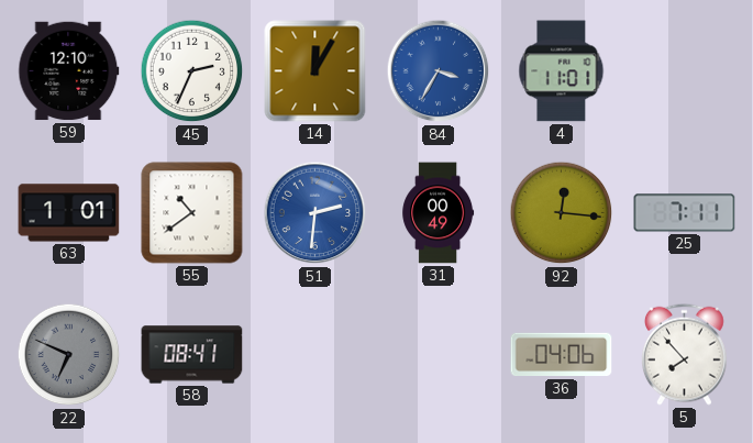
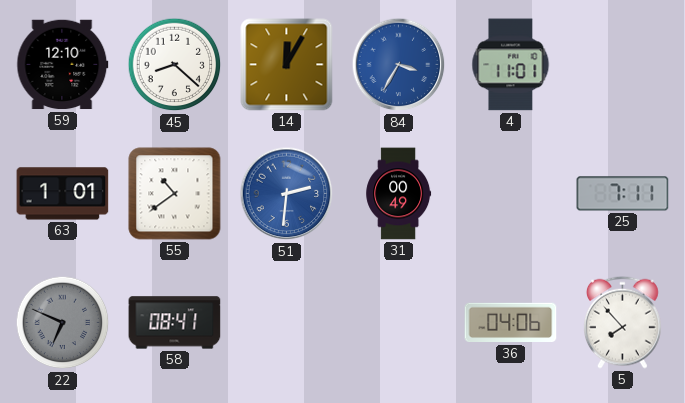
45: 2:34 -> 8:22 (175, 65)
92: 12:16 -> none (562, 213)
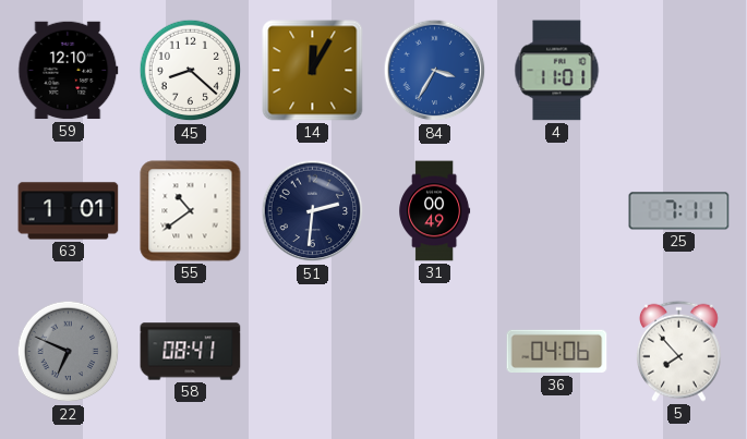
51 dial: blue -> navy (313, 211)
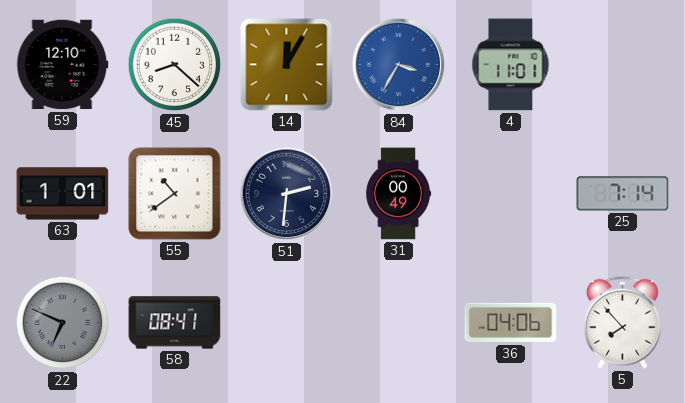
25: 7:11 -> 7:14 (623, 194)
